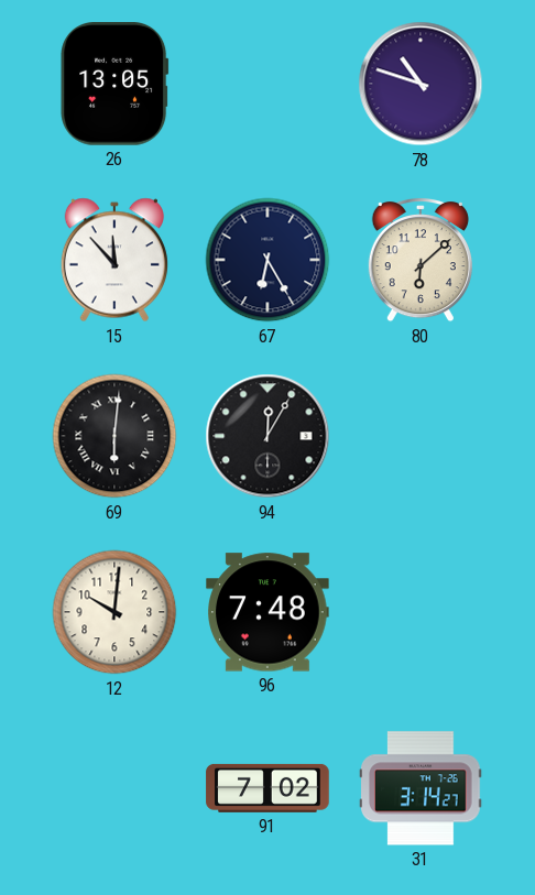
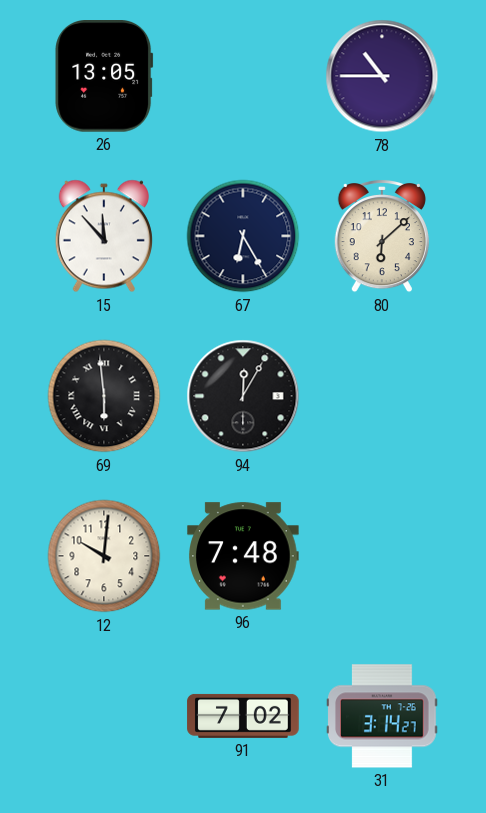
78: 10:48 -> 10:45 (382, 76)
69: 6:01 -> 5:59 (104, 396)
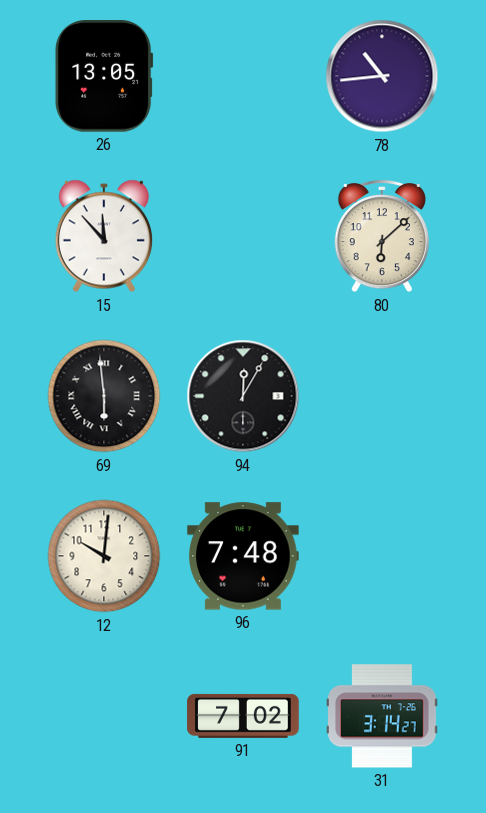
78: 10:45 -> 10:44 (382, 76)
67: 6:25 -> none (243, 236)
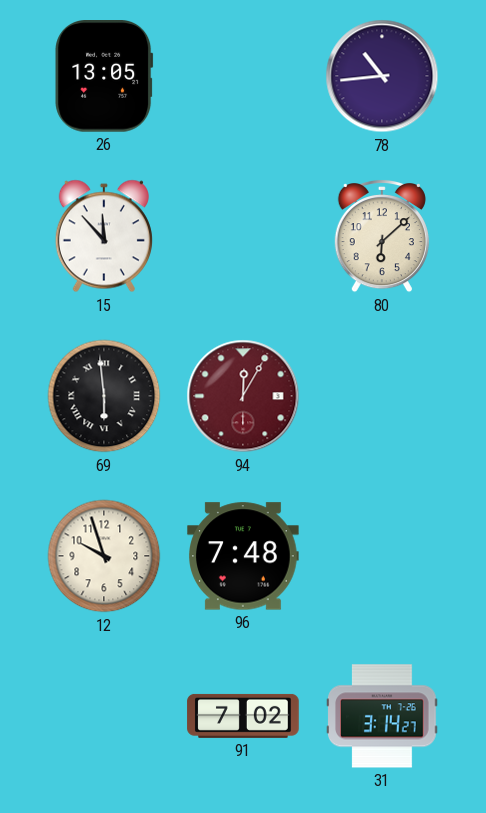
94 dial: black -> burgundy (243, 396)
12: 10:01 -> 9:57 (104, 556)
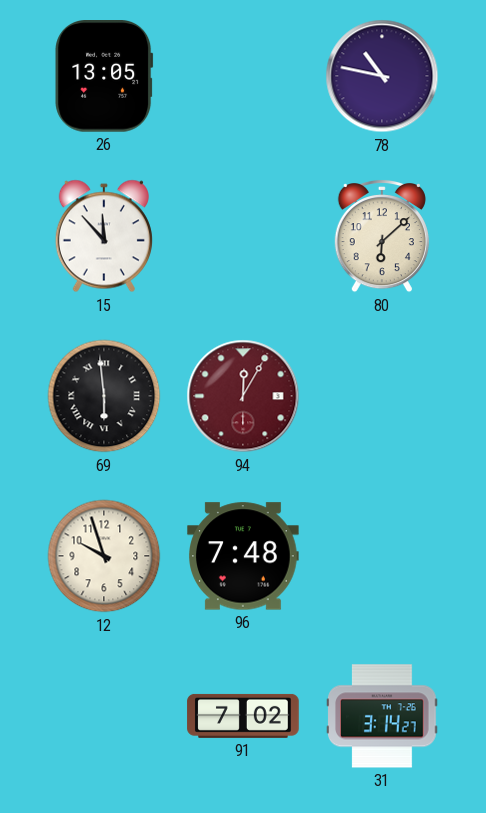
78: 10:44 -> 10:47 (382, 76)
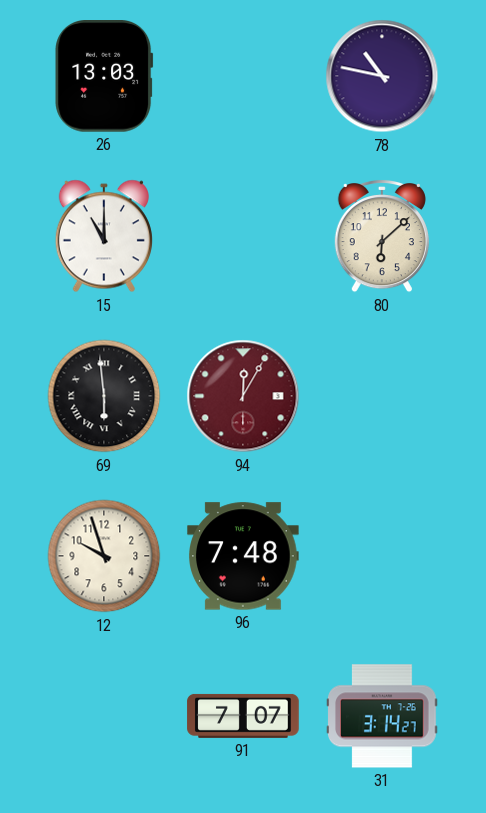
26: 13:05 -> 13:03 (104, 77)
15: 11:53 -> 11:00 (104, 236)
91: 7:02 -> 7:07 (243, 716)
